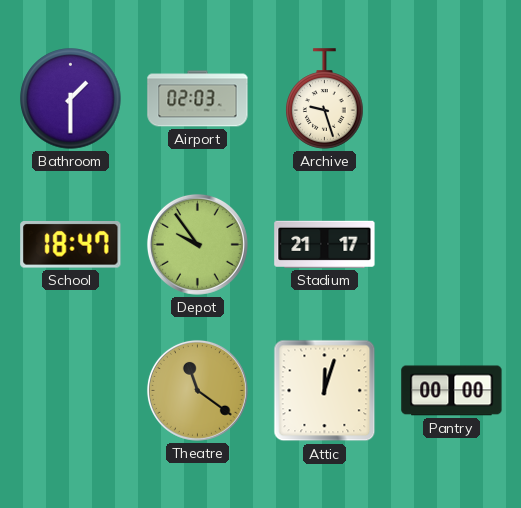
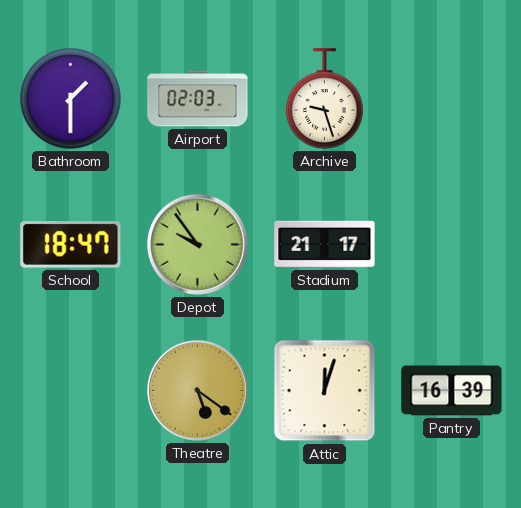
Theatre: 11:21 -> 5:21 (197, 390)
Pantry: 00:00 -> 16:39 (452, 391)
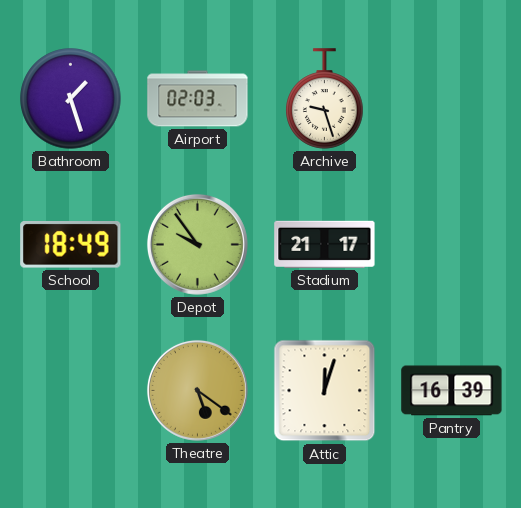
Bathroom: 1:30 -> 1:27 (71, 99)
School: 18:47 -> 18:49 (71, 245)
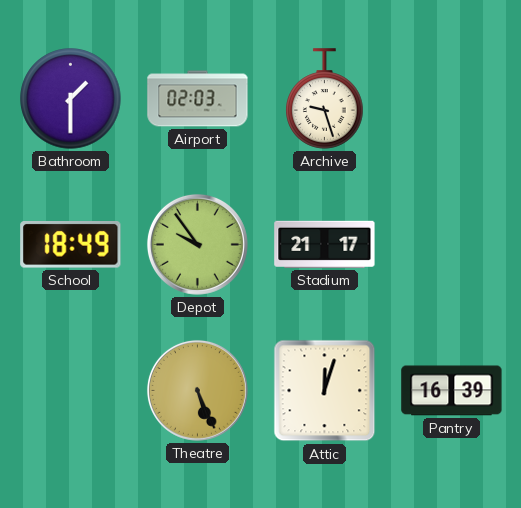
Bathroom: 1:27 -> 1:30 (71, 99)
Theatre: 5:21 -> 5:26 (197, 390)
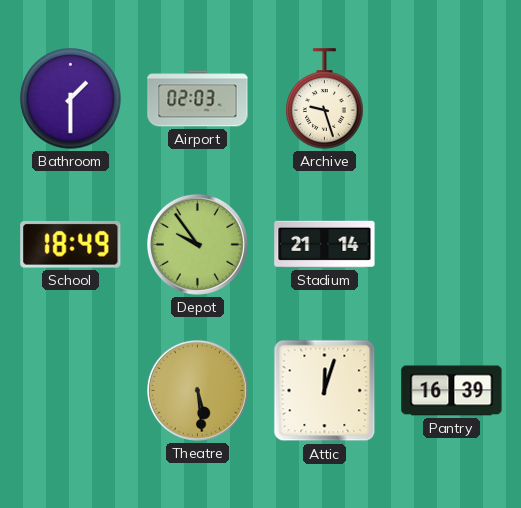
Stadium: 21:17 -> 21:14 (325, 244)
Theatre: 5:26 -> 5:29 (197, 390)
